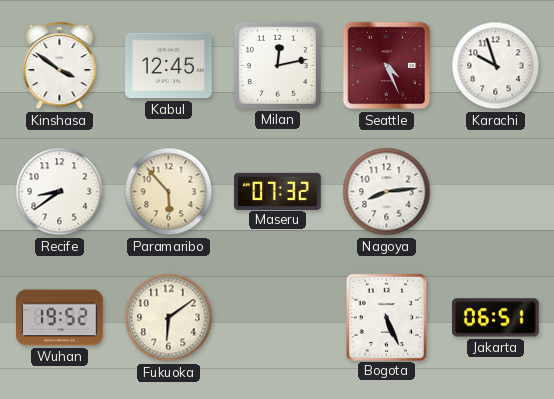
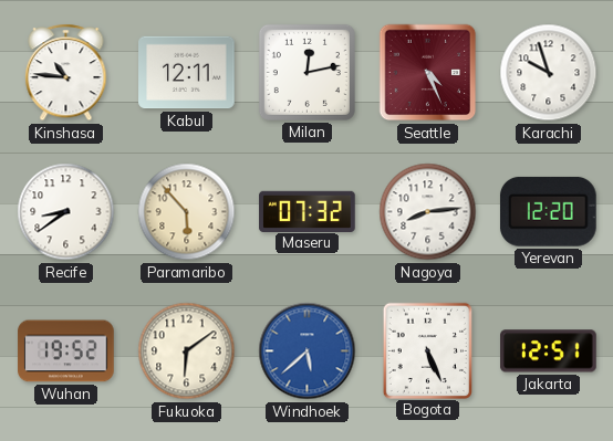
Kinshasa: 3:51 -> 10:46 (66, 73)
Kabul: 12:45 -> 12:11 (187, 73)
Yerevan: none -> 12:20 (548, 211)
Windhoek: none -> 5:38 (308, 351)
Jakarta: 06:51 -> 12:51 (549, 351)
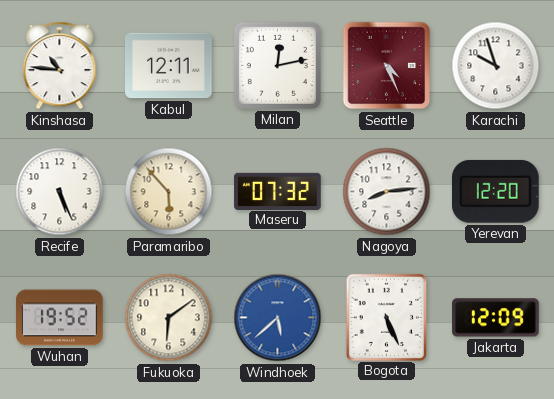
Recife: 8:39 -> 5:26 (60, 192)
Jakarta: 12:51 -> 12:09 (496, 318)
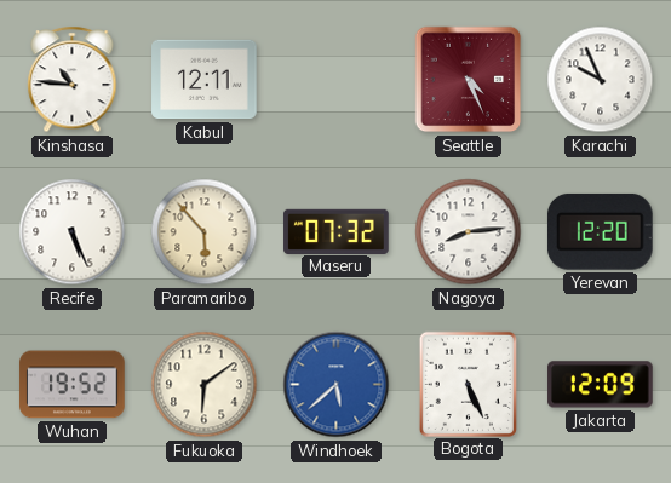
Milan: 12:13 -> none (277, 65)
Karachi: 9:57 -> 9:56 (601, 80)
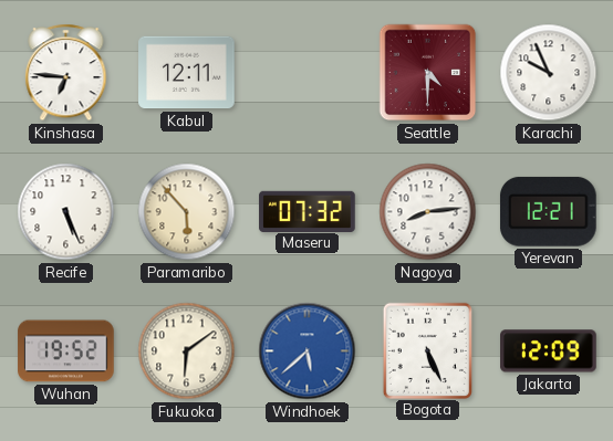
Kinshasa: 10:46 -> 6:46 (66, 73)
Seattle: 4:26 -> 4:30 (428, 73)
Yerevan: 12:20 -> 12:21 (548, 211)
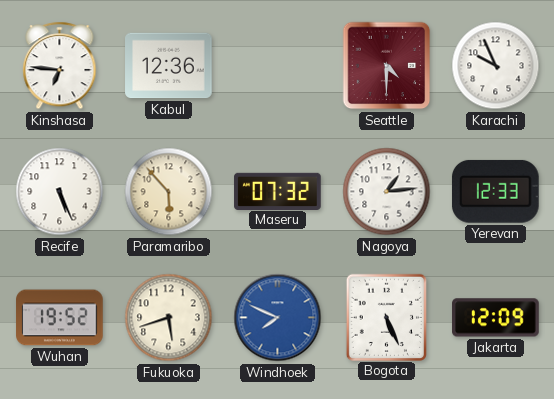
Kabul: 12:11 -> 12:36 (169, 66)
Nagoya: 8:14 -> 1:14 (387, 192)
Yerevan: 12:21 -> 12:33 (495, 191)
Fukuoka: 6:09 -> 5:42 (169, 318)
Windhoek: 5:38 -> 7:49 (278, 318)
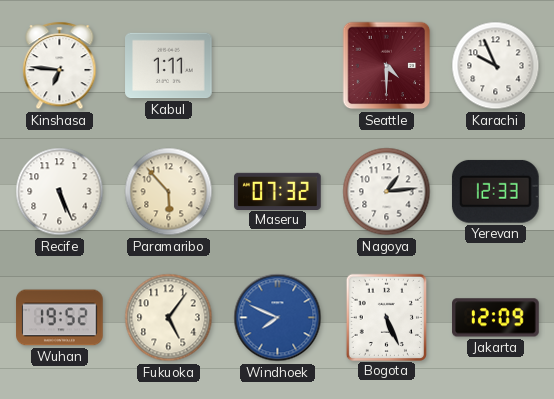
Kabul: 12:36 -> 1:11 (169, 66)
Fukuoka: 5:42 -> 5:06 (169, 318)
